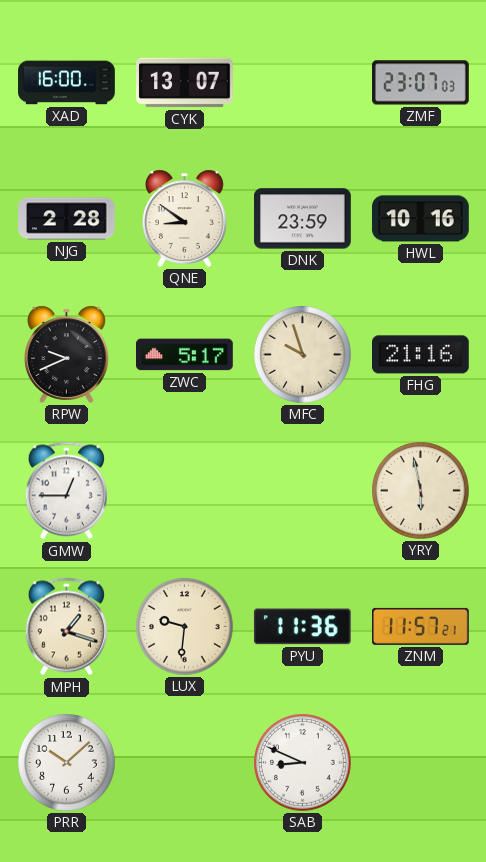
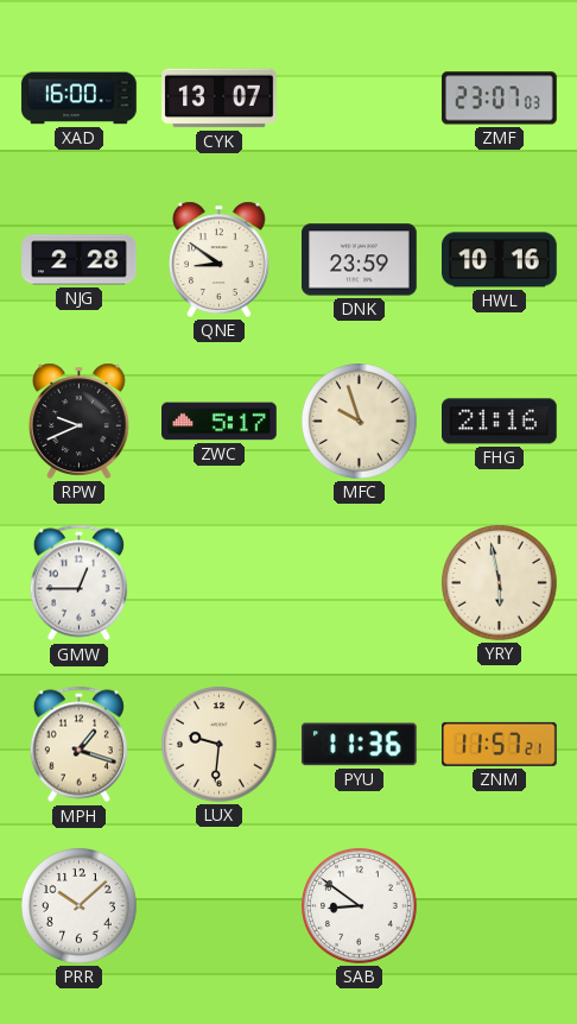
SAB: 8:49 -> 8:51 (360, 906)
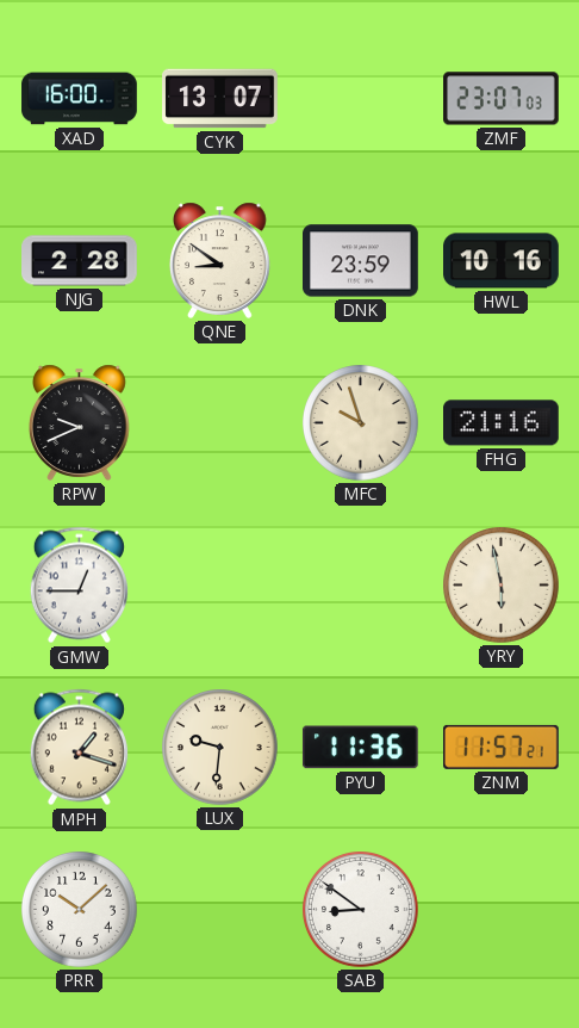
ZWC: 5:17 -> none (220, 422)
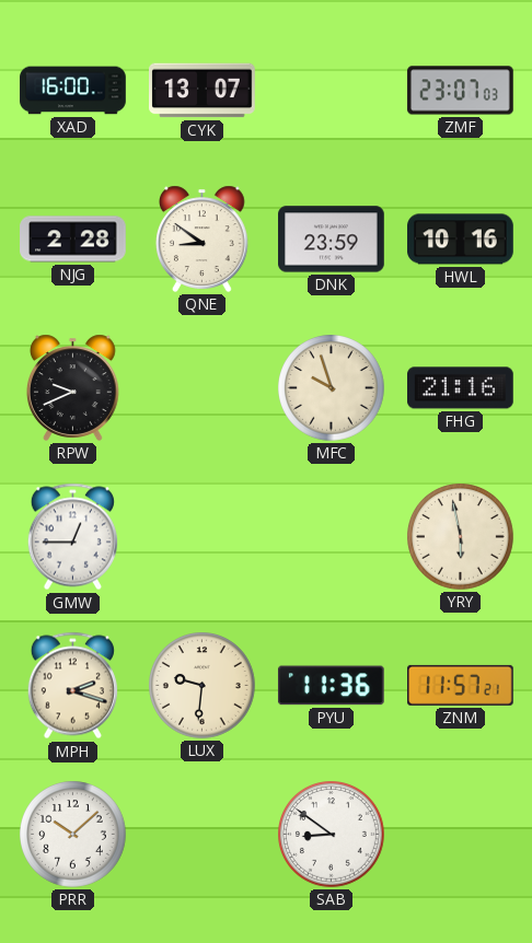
MPH: 1:18 -> 2:18 (72, 686)
